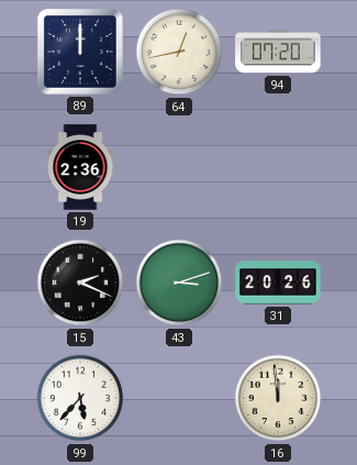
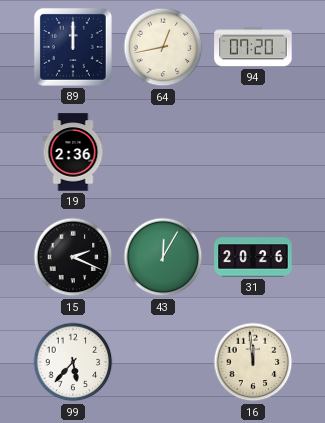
43: 3:12 -> 12:05 (163, 257)
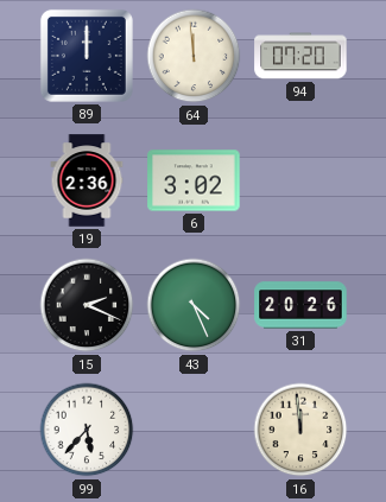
64: 12:43 -> 11:59 (194, 56)
6: none -> 3:02 (194, 180)
43: 12:05 -> 4:26 (194, 305)
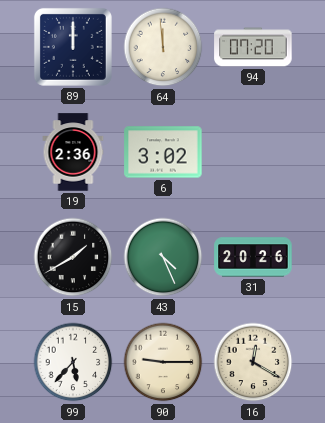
15: 2:19 -> 1:40 (73, 257)
90: none -> 9:15 (163, 362)
16: 11:59 -> 12:20 (253, 362)
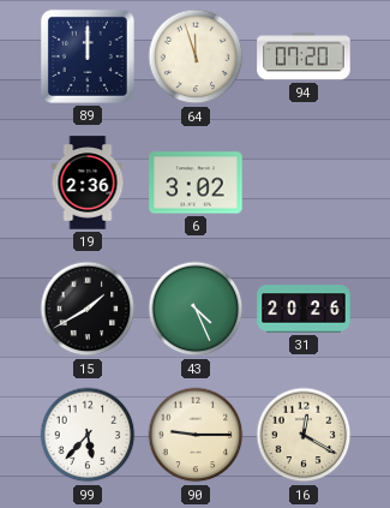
64: 11:59 -> 11:57 (196, 56)
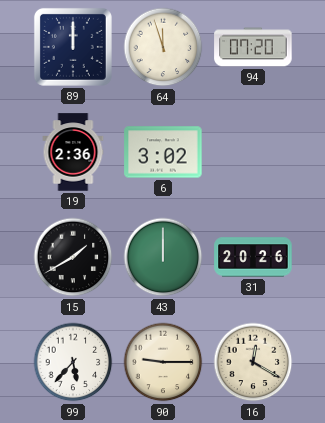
43: 4:26 -> 12:00 (163, 257)
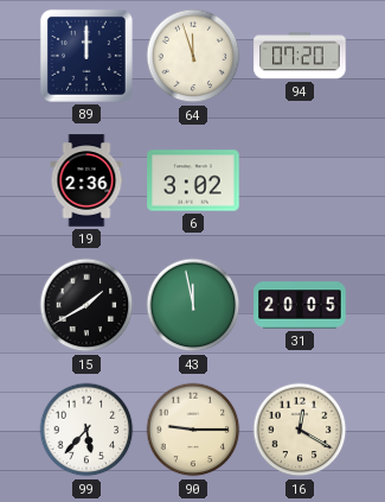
43: 12:00 -> 11:58 (193, 305)
31: 20:26 -> 20:05 (300, 305)
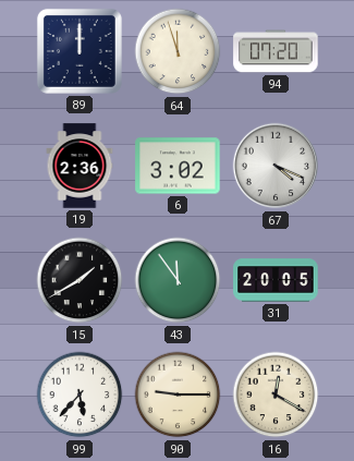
67: none -> 4:19 (276, 166)
43: 11:58 -> 11:54 (178, 280)
